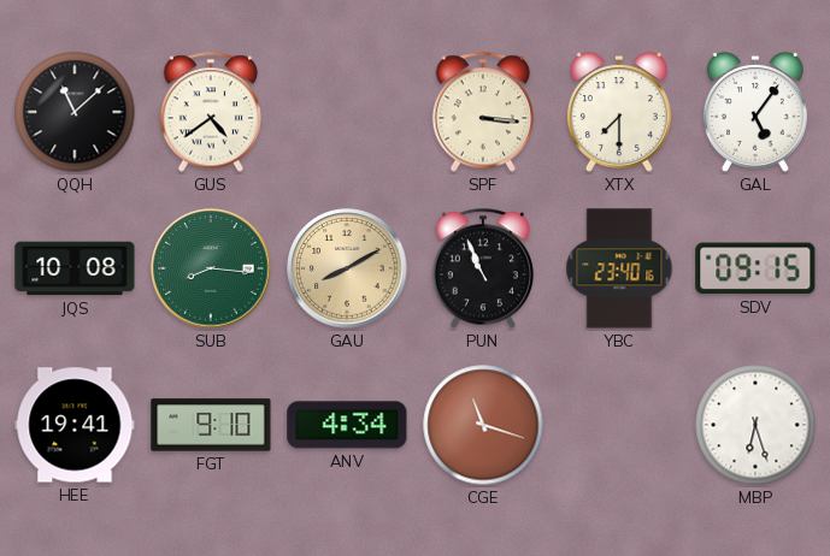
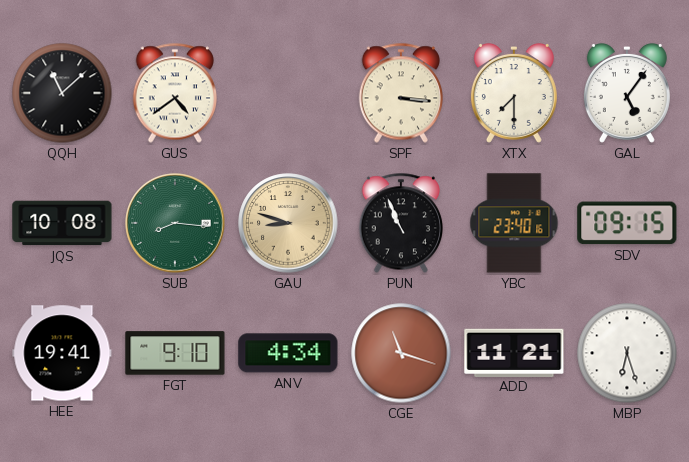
GAU: 8:10 -> 8:48 (288, 223)
ADD: none -> 11:21 (514, 352)
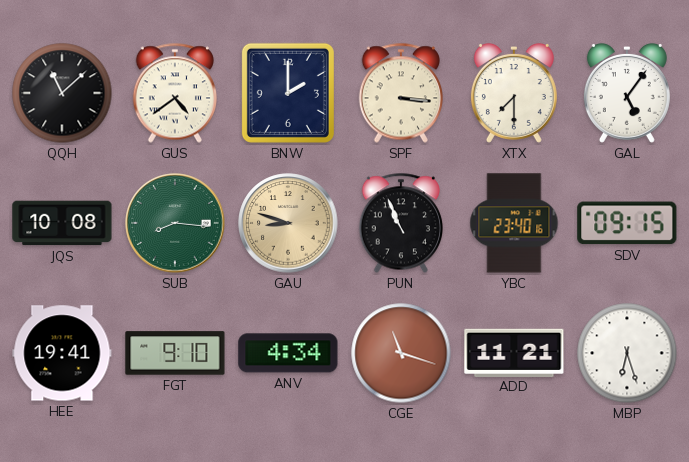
BNW: none -> 2:00 (288, 93)
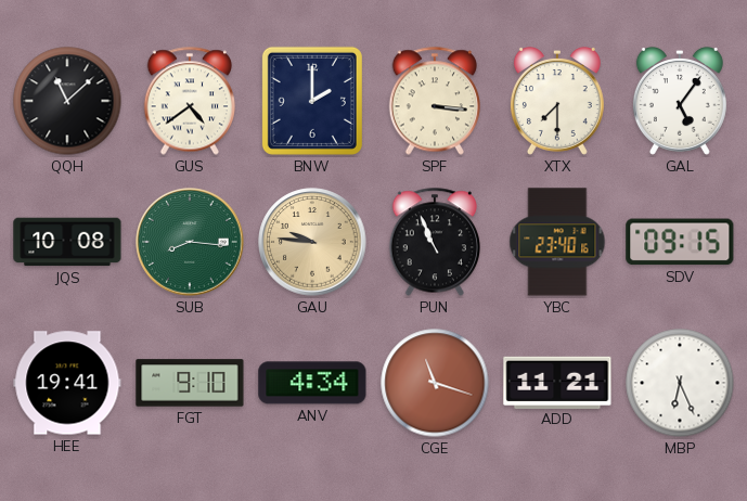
GAU: 8:48 -> 9:46 (312, 242)
MBP: 6:27 -> 6:26 (680, 383)
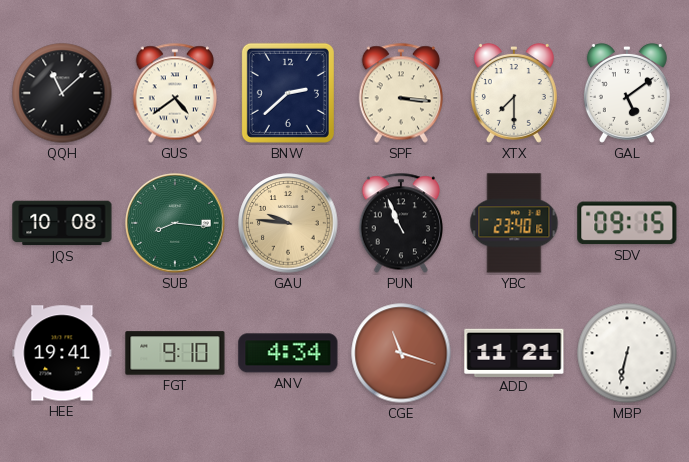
BNW: 2:00 -> 2:38 (288, 93)
GAL: 5:06 -> 5:09 (627, 93)
MBP: 6:26 -> 6:32 (627, 353)
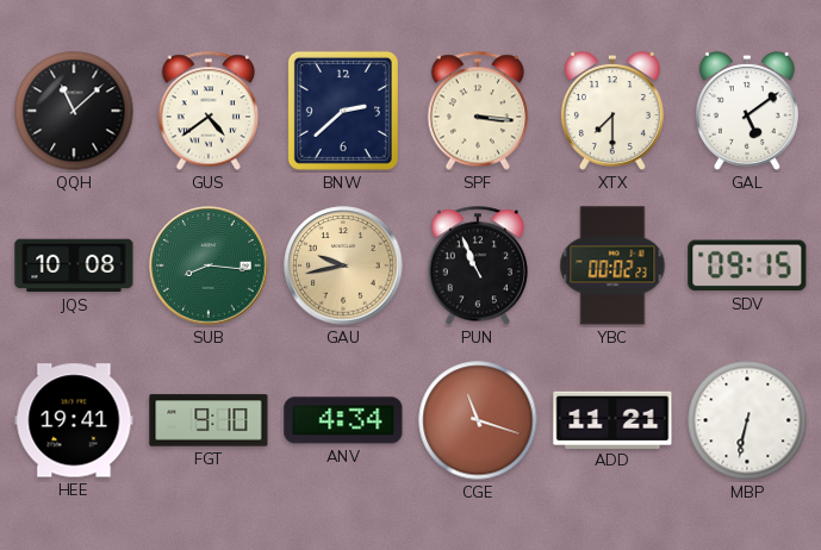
GAU: 9:46 -> 9:43 (343, 265)
YBC: 23:40 -> 00:02 (612, 265)
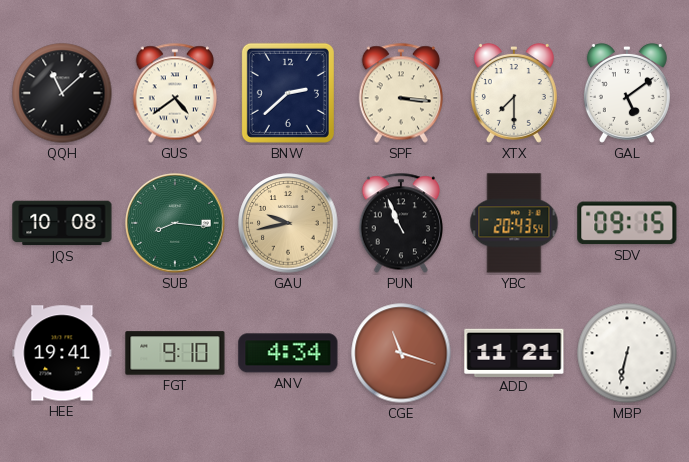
YBC: 00:02 -> 20:43 (514, 223)
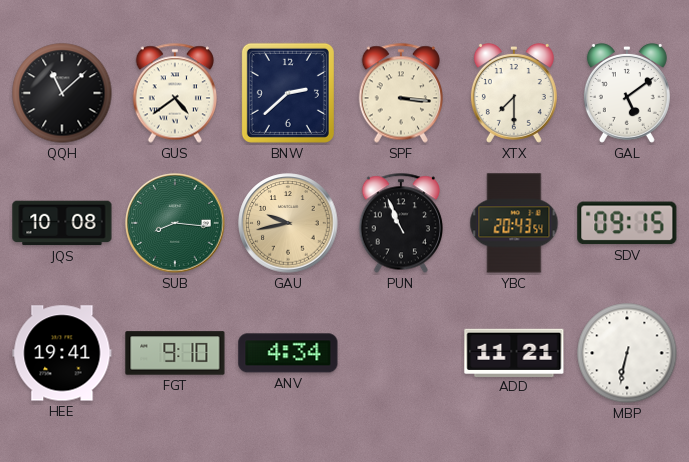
CGE: 11:18 -> none (401, 353)
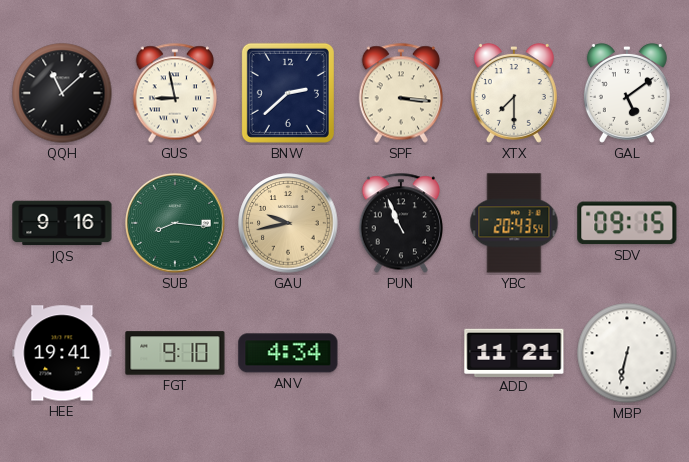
GUS: 4:39 -> 8:58 (174, 93)
JQS: 10:08 -> 9:16 (62, 223)
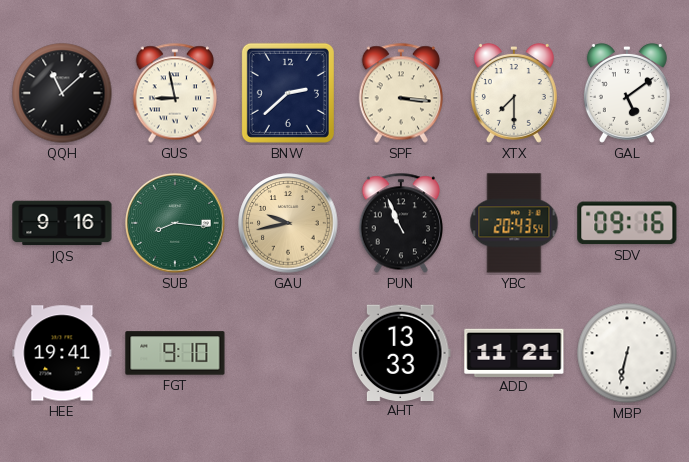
SDV: 09:15 -> 09:16 (627, 223)
ANV: 4:34 -> none (288, 353)
AHT: none -> 13:33 (401, 352)
